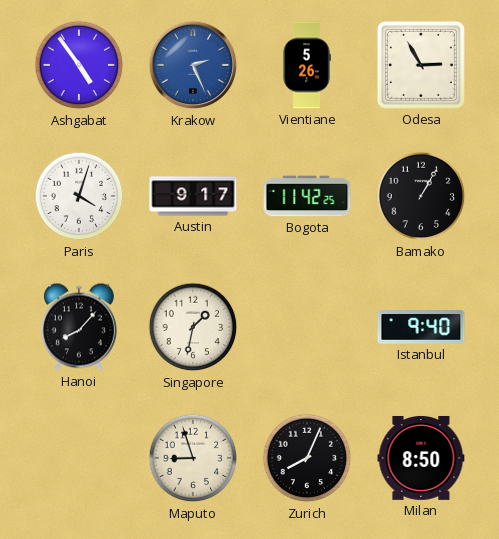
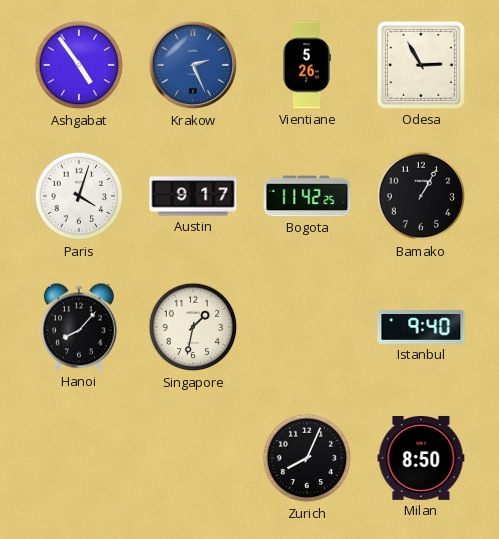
Maputo: 8:57 -> none (193, 458)
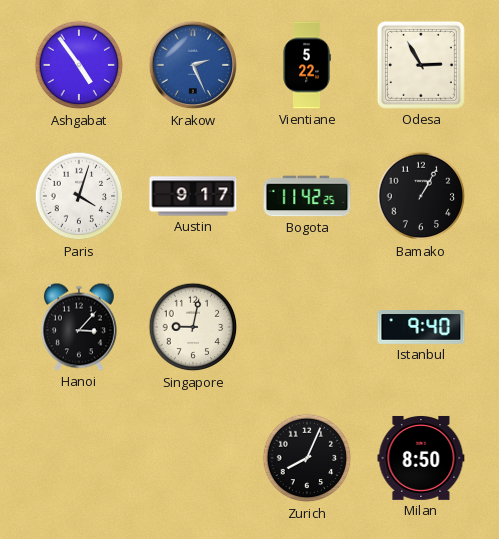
Vientiane: 5:26 -> 5:22 (307, 65)
Hanoi: 8:07 -> 3:07 (79, 327)
Singapore: 1:32 -> 9:02 (193, 327)
